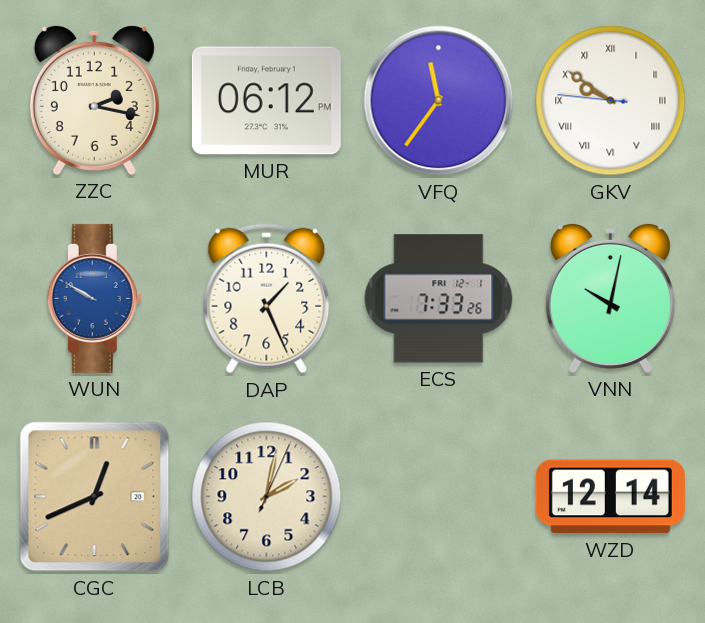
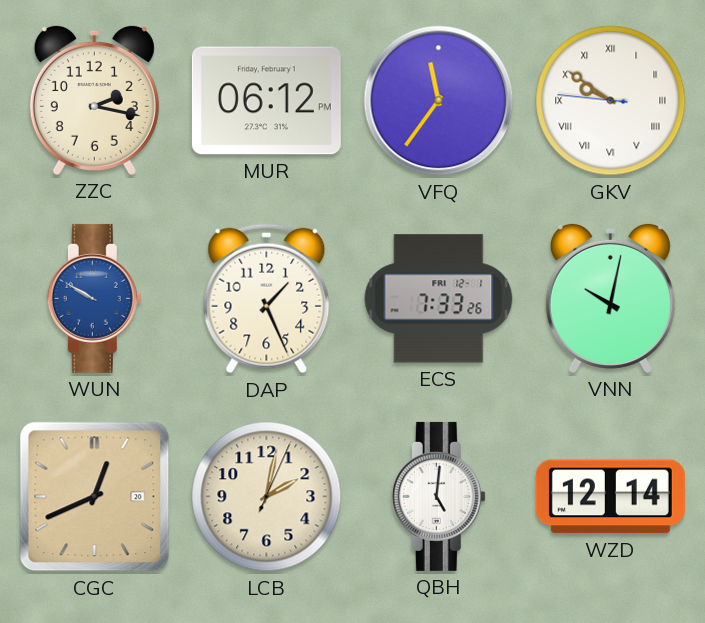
QBH: none -> 5:01 (438, 496)
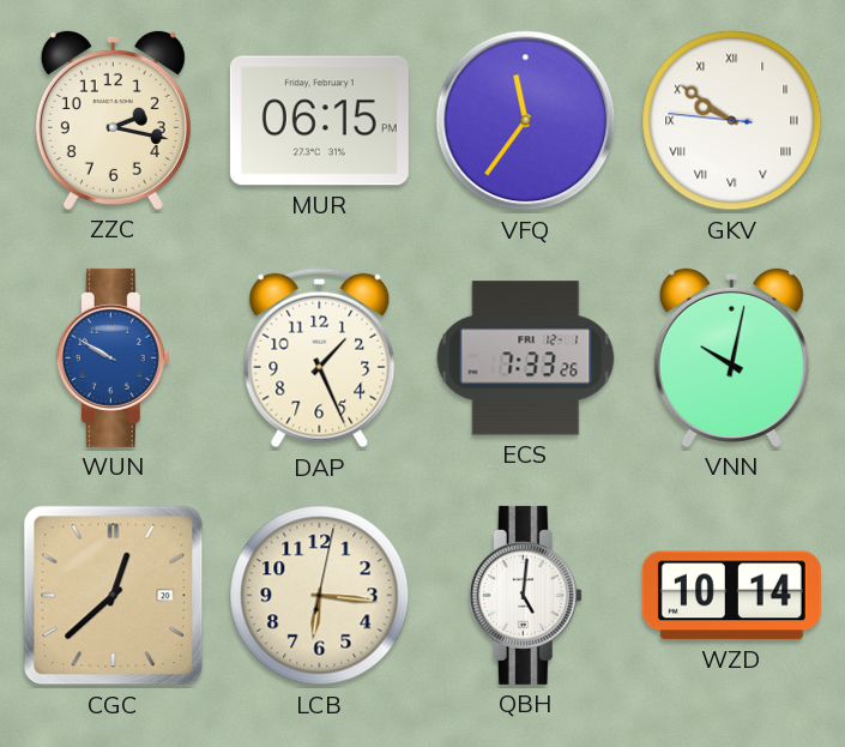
MUR: 06:12 -> 06:15 (319, 121)
CGC: 12:41 -> 12:38 (114, 596)
LCB: 2:02 -> 6:16 (320, 596)
WZD: 12:14 -> 10:14 (731, 596)
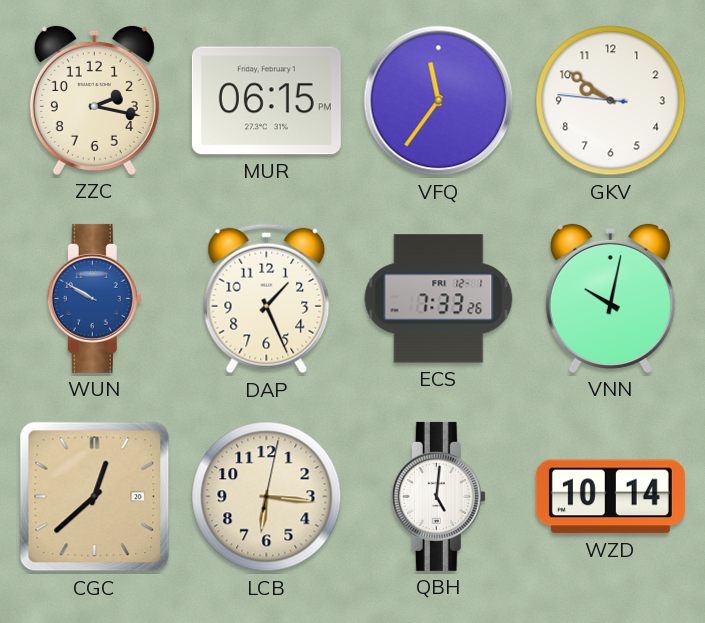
GKV numerals: Roman -> Arabic (611, 101)
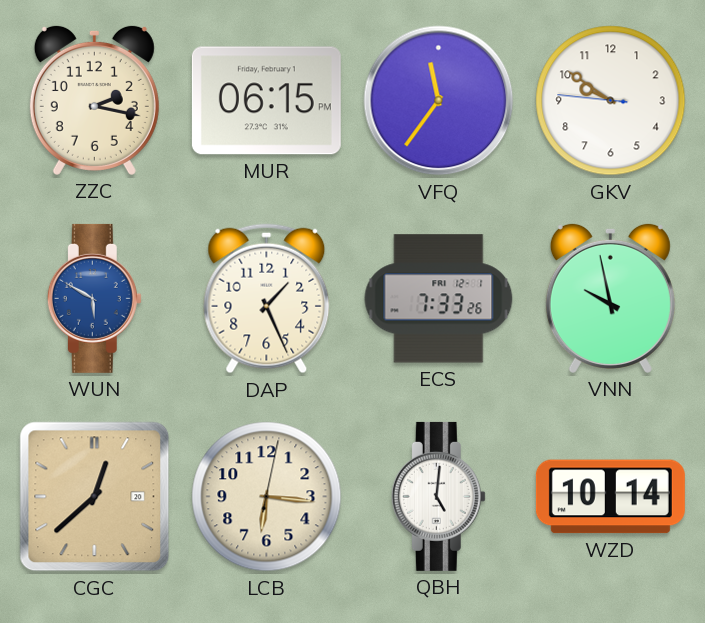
WUN: 9:50 -> 5:50 (94, 298)
VNN: 10:02 -> 9:58 (610, 298)
